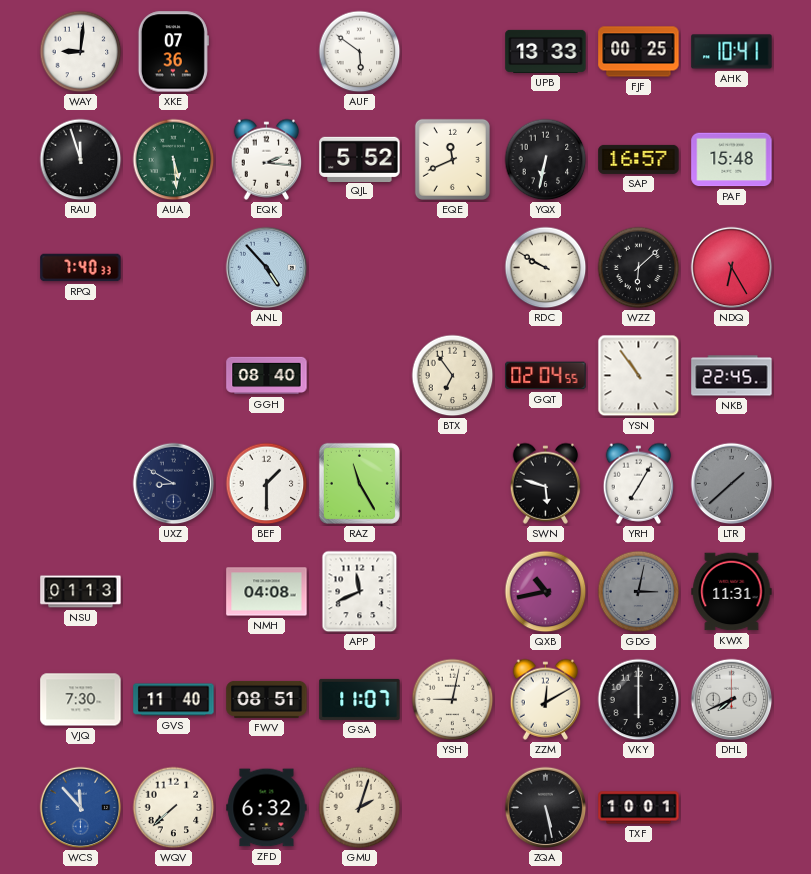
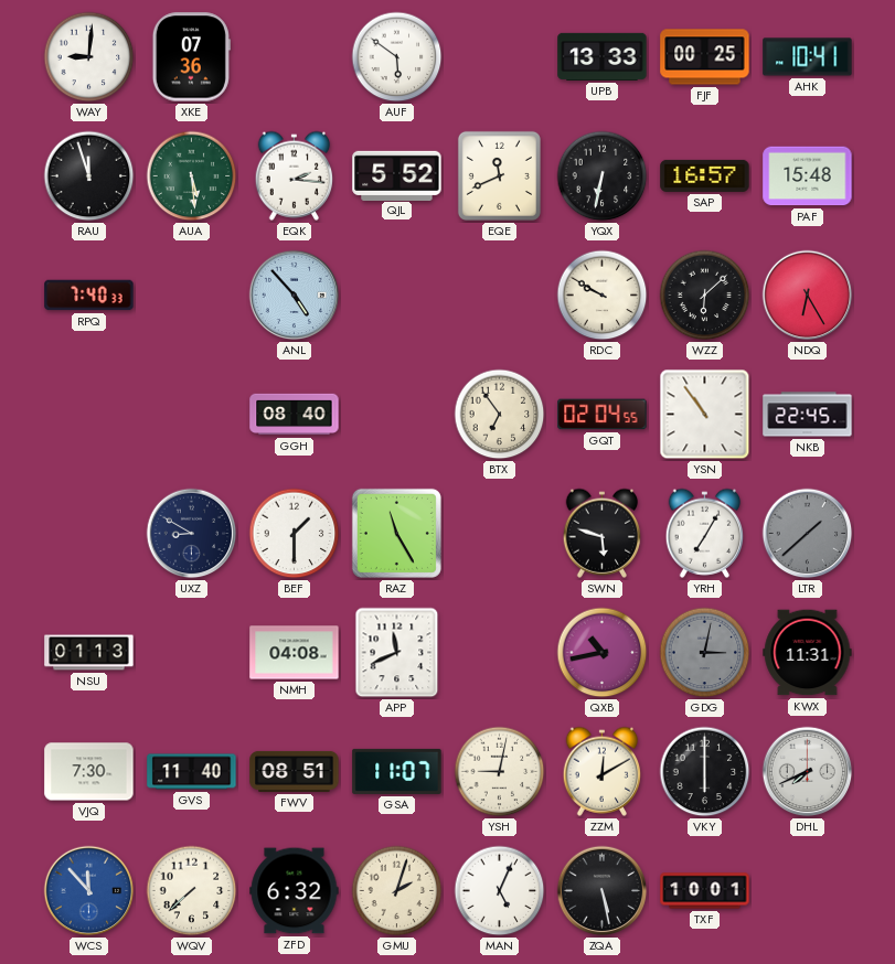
MAN: none -> 5:04 (500, 891)
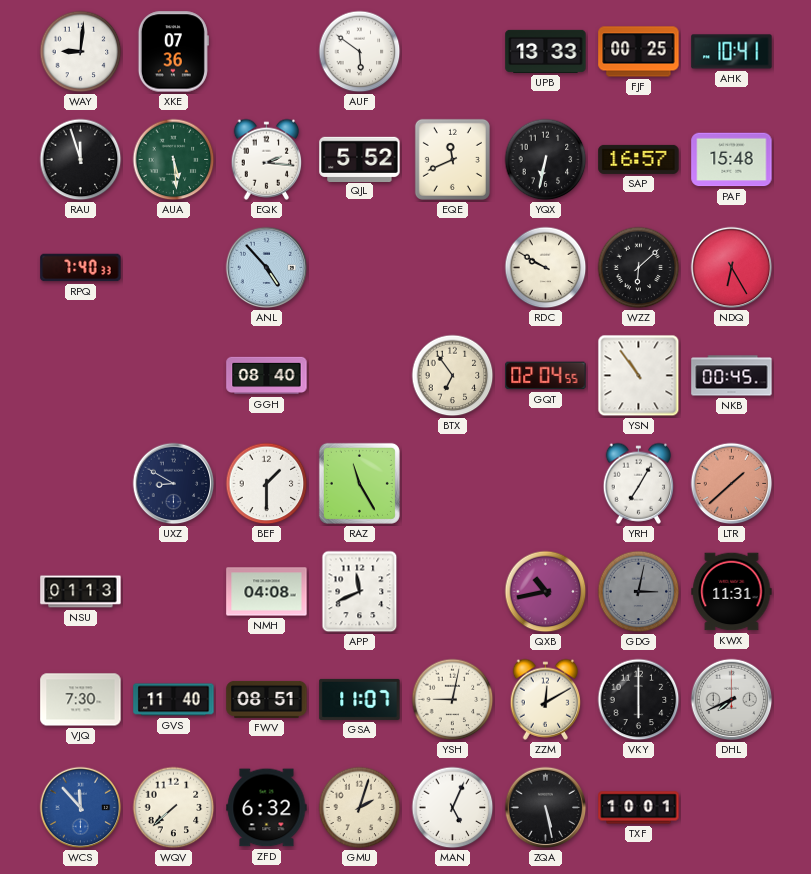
NKB: 22:45 -> 00:45 (732, 376)
SWN: 5:48 -> none (603, 533)
LTR dial: grey -> salmon (732, 484)
